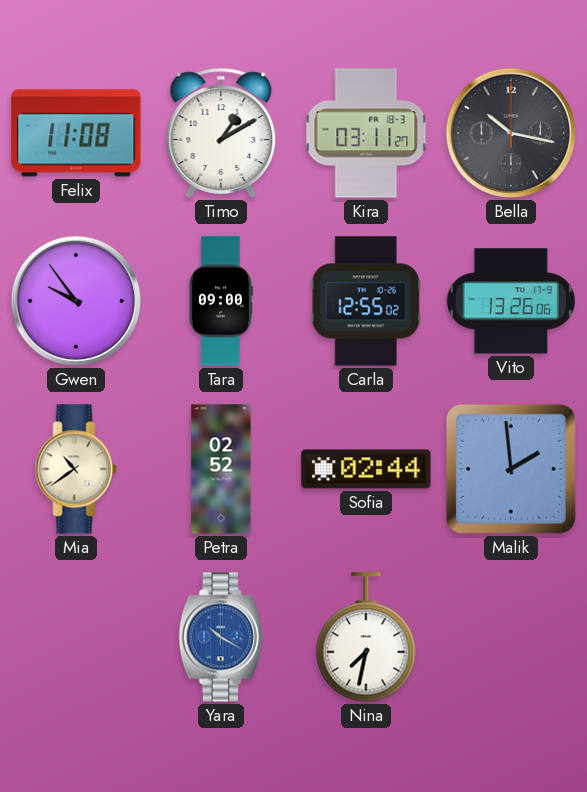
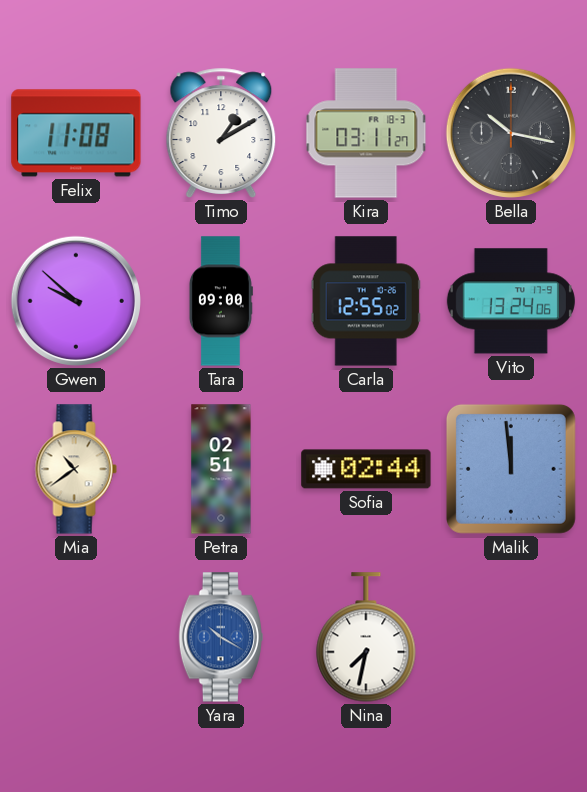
Gwen: 9:54 -> 9:52 (76, 301)
Vito: 13:26 -> 13:24 (511, 301)
Petra: 02:52 -> 02:51 (221, 469)
Malik: 1:59 -> 11:59 (511, 469)
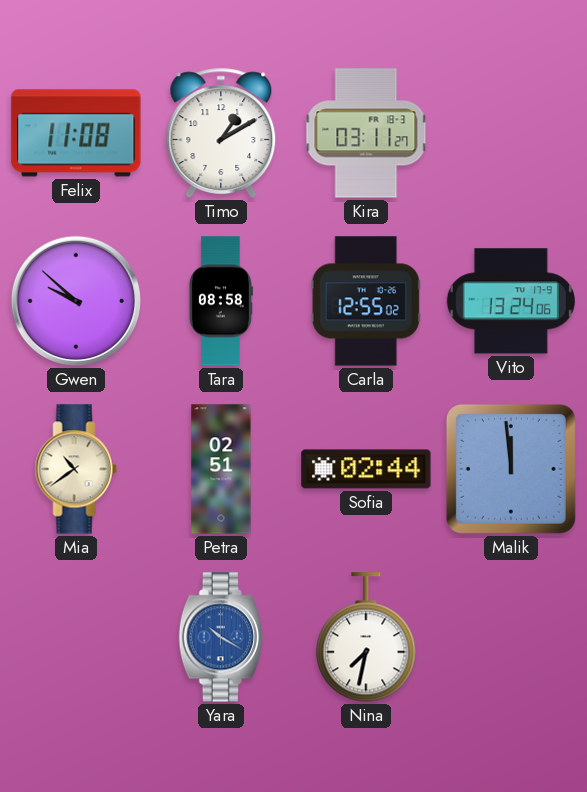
Bella: 10:17 -> none (511, 133)
Tara: 09:00 -> 08:58 (220, 301)
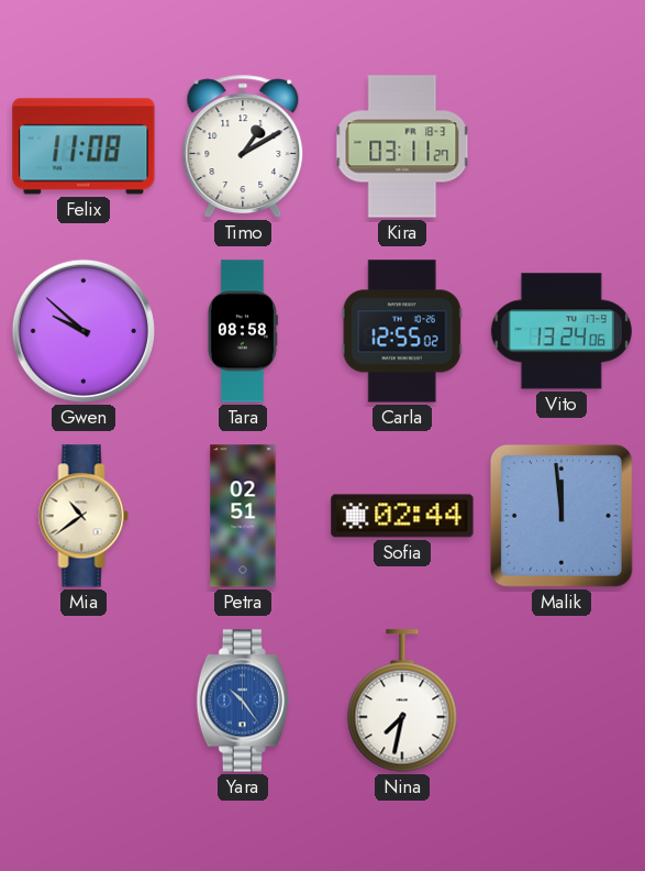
Yara: 10:20 -> 10:24 (243, 701)
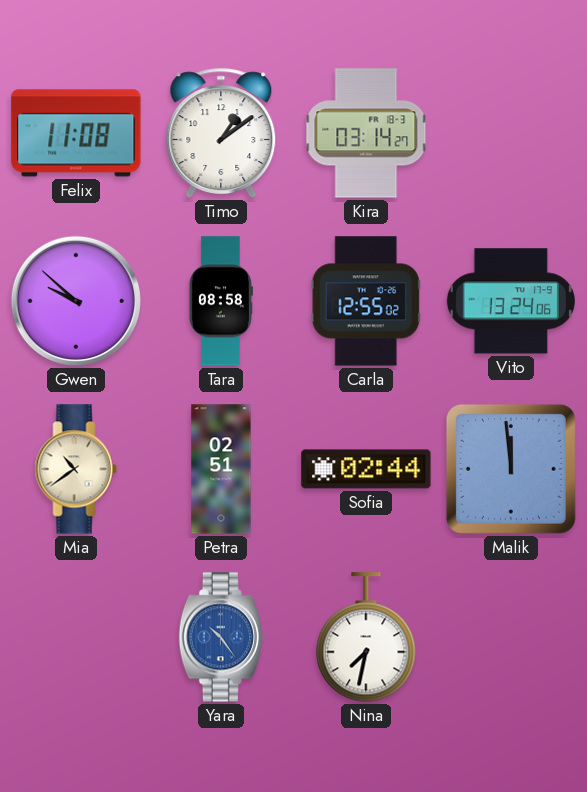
Timo: 1:10 -> 1:09 (221, 133)
Kira: 03:11 -> 03:14 (366, 133)
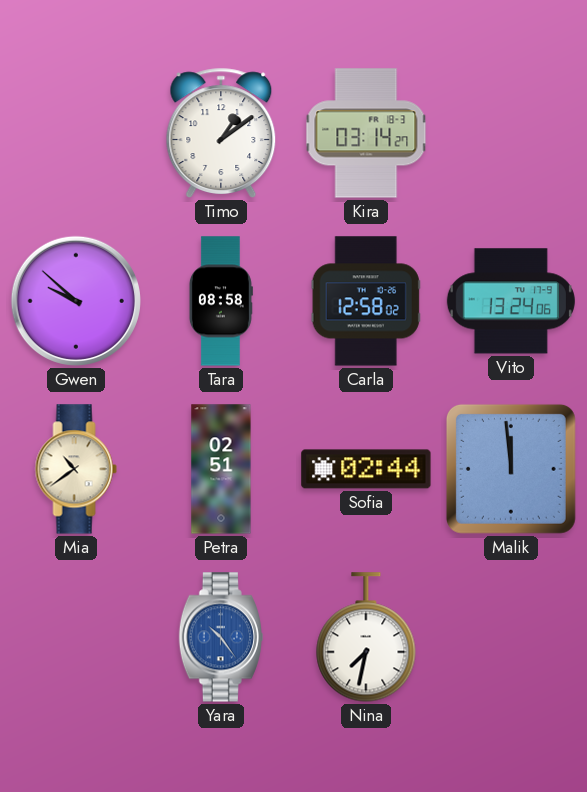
Felix: 11:08 -> none (76, 133)
Carla: 12:55 -> 12:58 (366, 301)
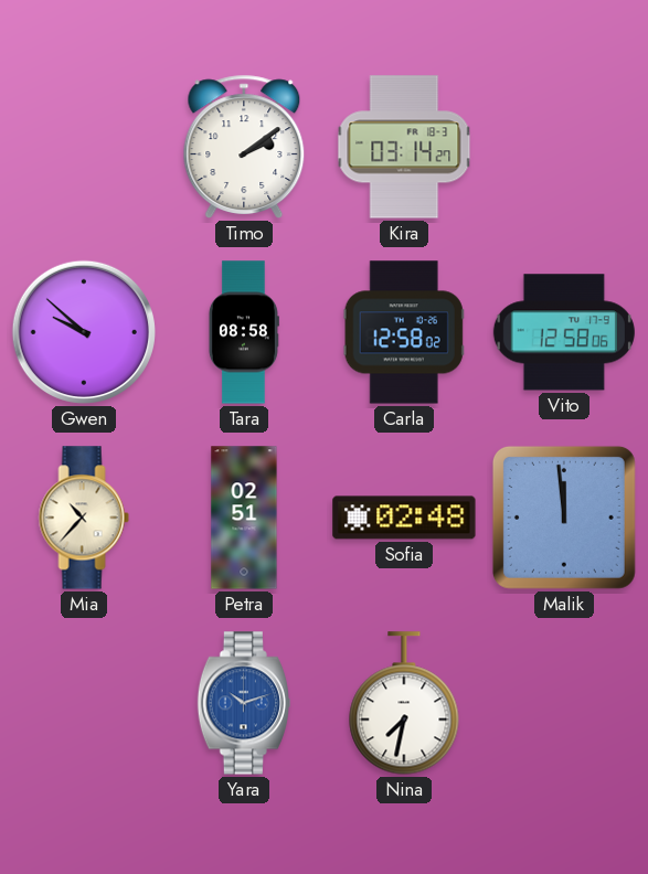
Timo: 1:09 -> 2:09 (244, 147)
Vito: 13:24 -> 12:58 (564, 332)
Mia: 10:39 -> 10:37 (84, 518)
Sofia: 02:44 -> 02:48 (404, 518)
Yara: 10:24 -> 10:12 (244, 703)
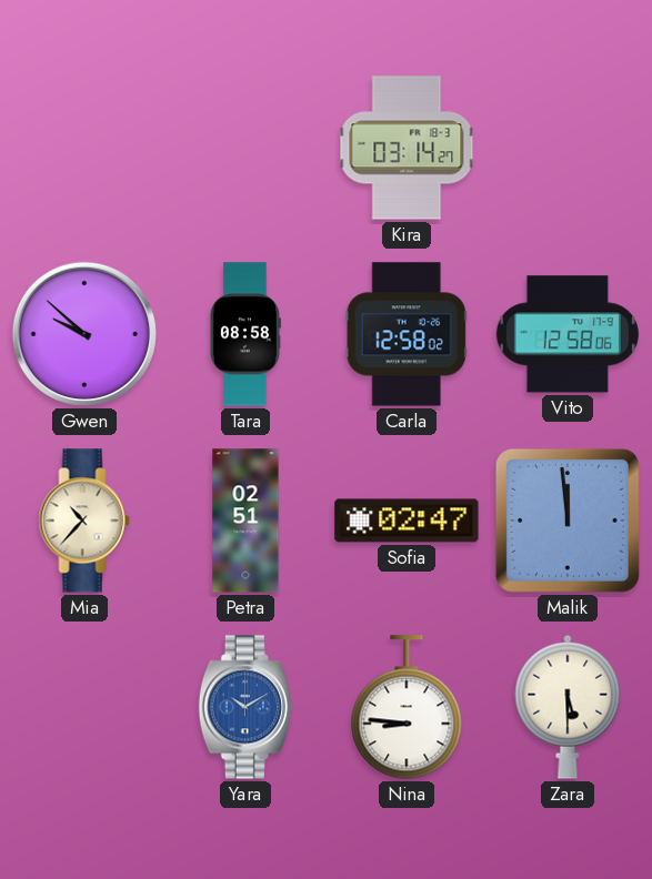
Timo: 2:09 -> none (244, 147)
Sofia: 02:48 -> 02:47 (407, 521)
Yara: 10:12 -> 10:10 (245, 707)
Nina: 7:32 -> 8:46 (407, 707)
Zara: none -> 5:30 (568, 707)
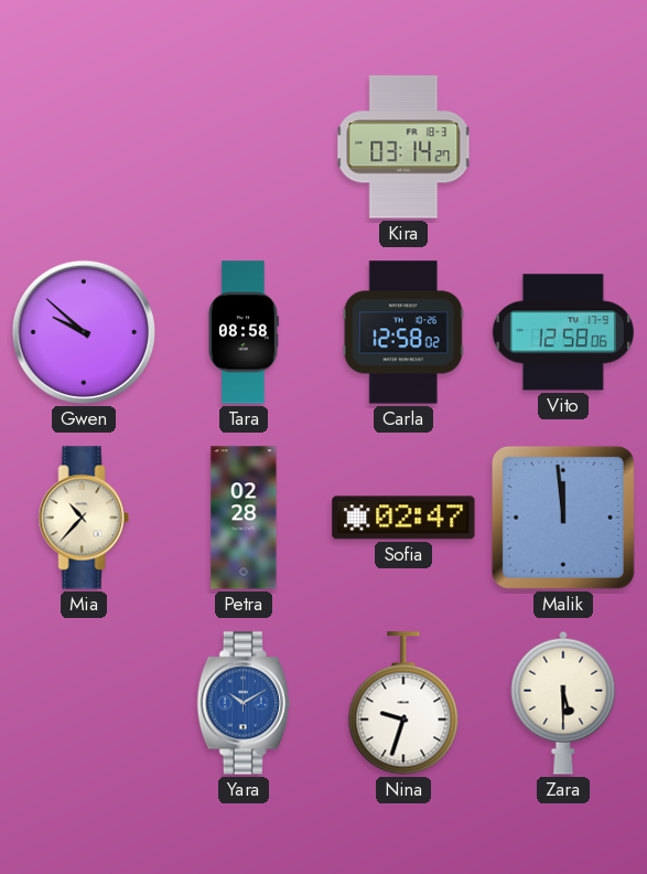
Petra: 02:51 -> 02:28 (244, 518)
Nina: 8:46 -> 9:33 (403, 703)
